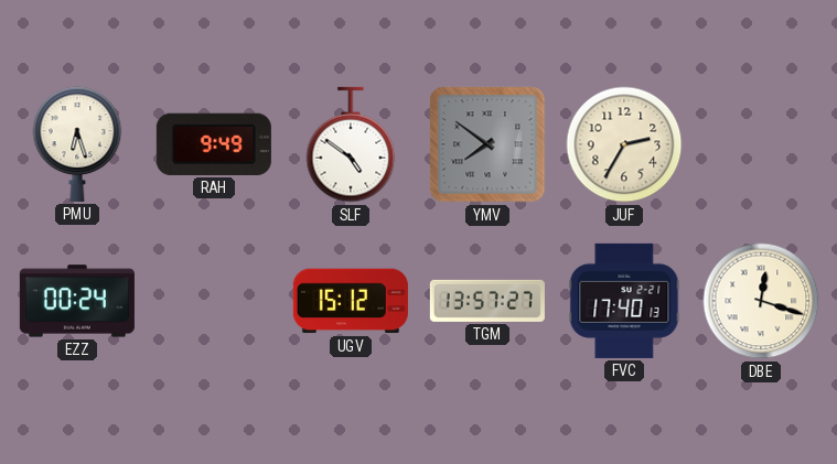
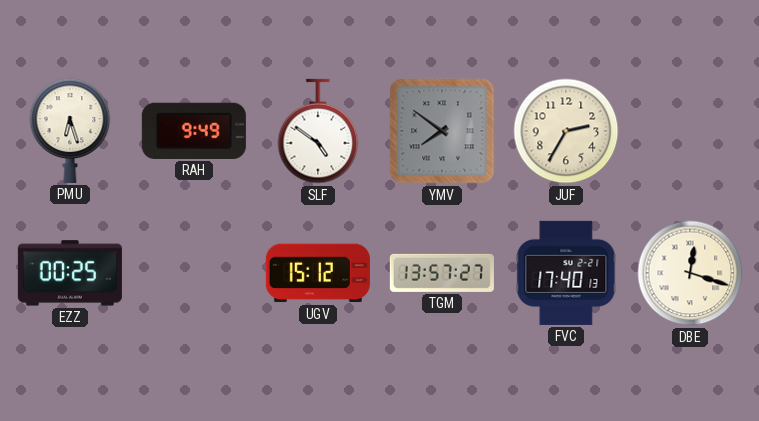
EZZ: 00:24 -> 00:25 (70, 273)
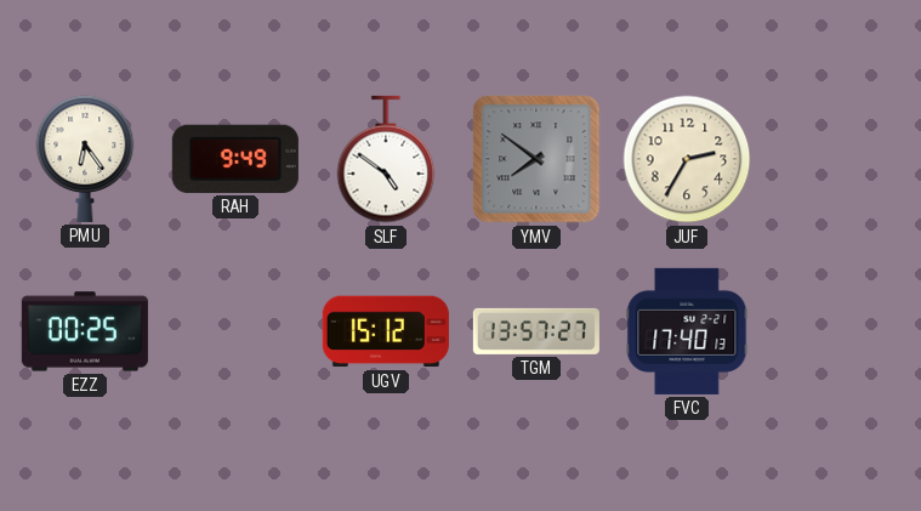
PMU: 6:27 -> 6:24 (85, 159)
DBE: 12:18 -> none (690, 273)
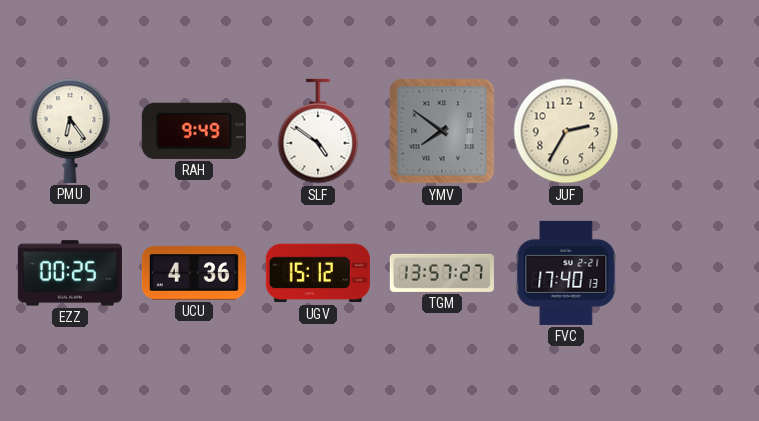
UCU: none -> 4:36 (194, 273)
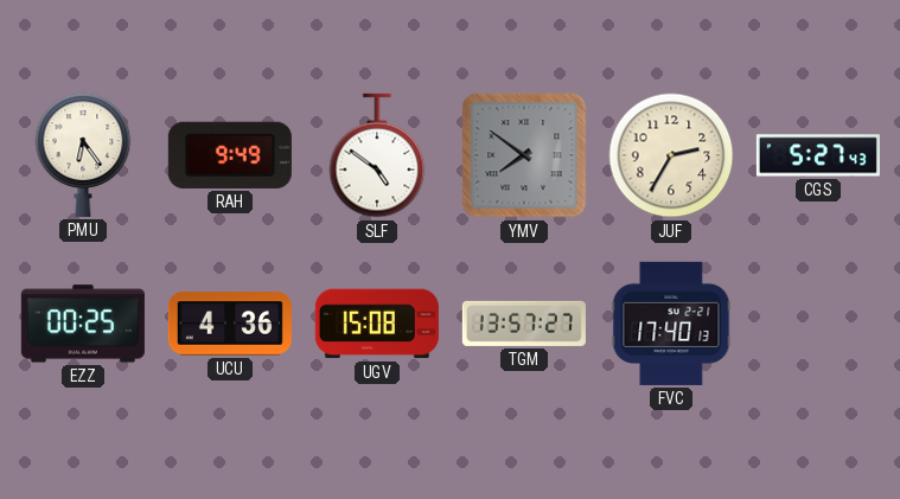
CGS: none -> 5:27 (818, 155)
UGV: 15:12 -> 15:08 (377, 324)
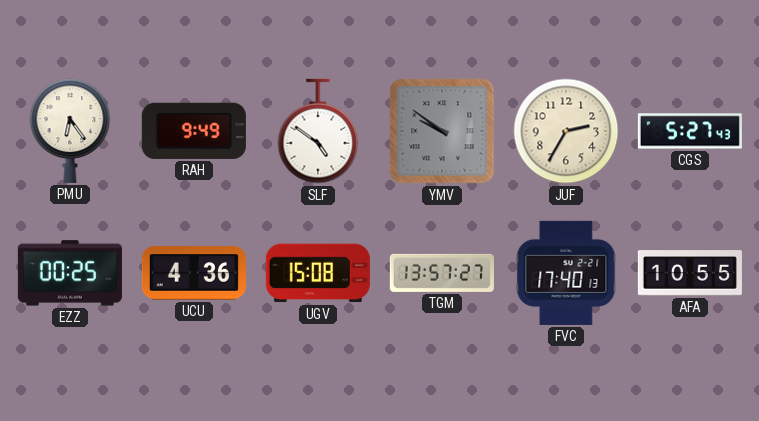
YMV: 7:51 -> 9:51 (442, 131)
AFA: none -> 10:55 (690, 273)
